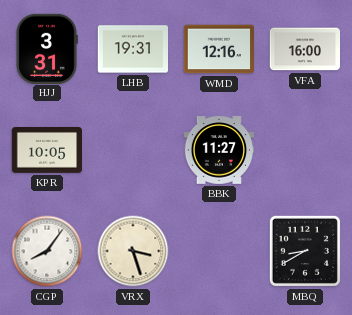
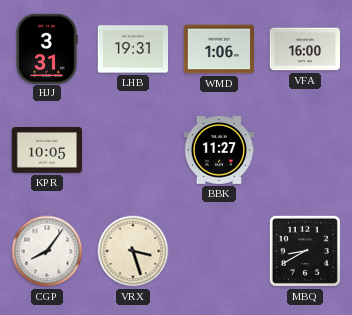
WMD: 12:16 -> 1:06 (218, 49)
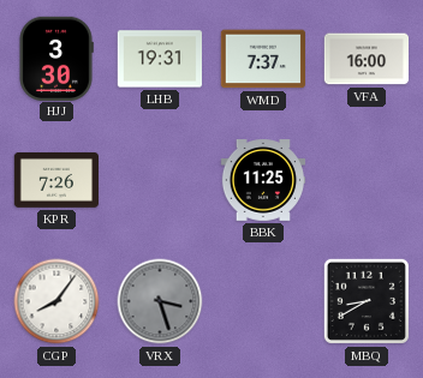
HJJ: 3:31 -> 3:30 (56, 58)
WMD: 1:06 -> 7:37 (262, 59)
KPR: 10:05 -> 7:26 (55, 180)
BBK: 11:27 -> 11:25 (263, 181)
VRX dial: cream -> grey (160, 301)
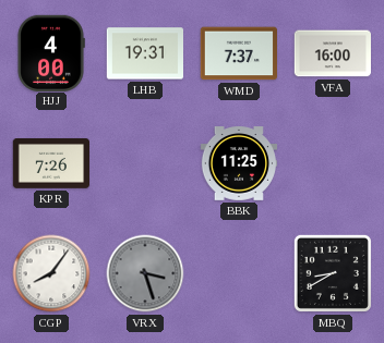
HJJ: 3:30 -> 4:00 (51, 52)
